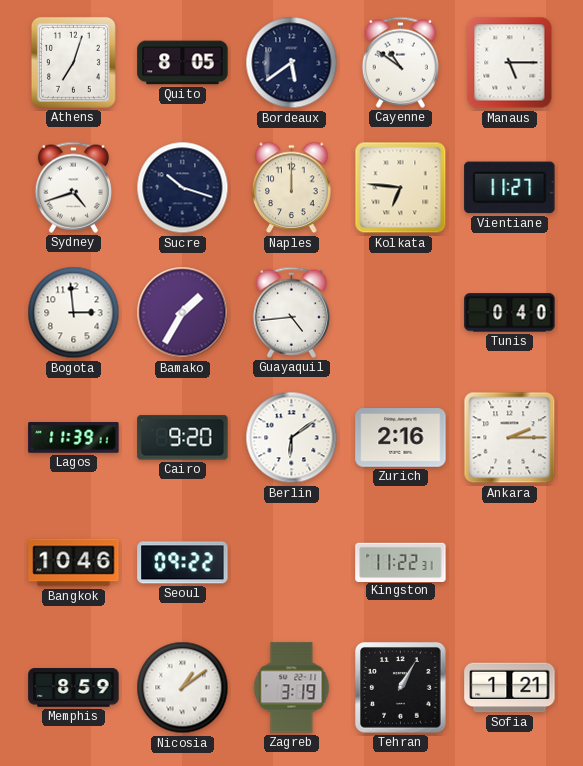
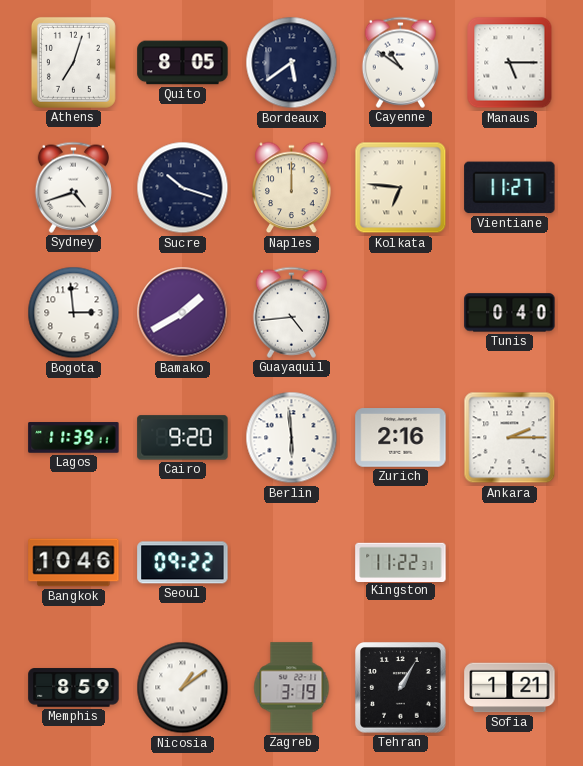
Bamako: 1:35 -> 1:40 (183, 313)
Berlin: 6:09 -> 5:59 (292, 438)
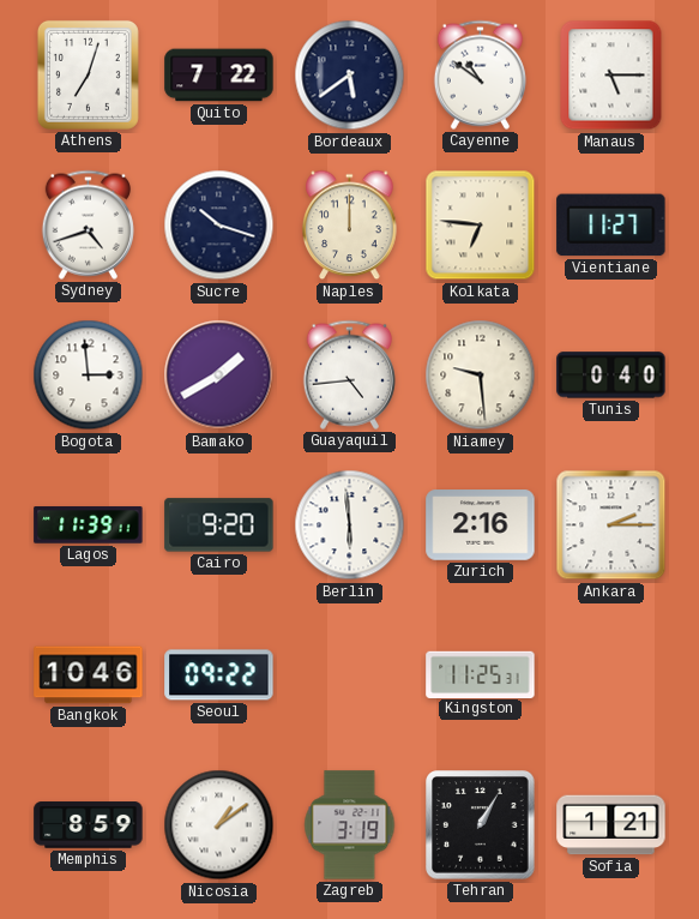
Quito: 8:05 -> 7:22 (219, 76)
Niamey: none -> 9:29 (481, 376)
Kingston: 11:22 -> 11:25 (481, 674)
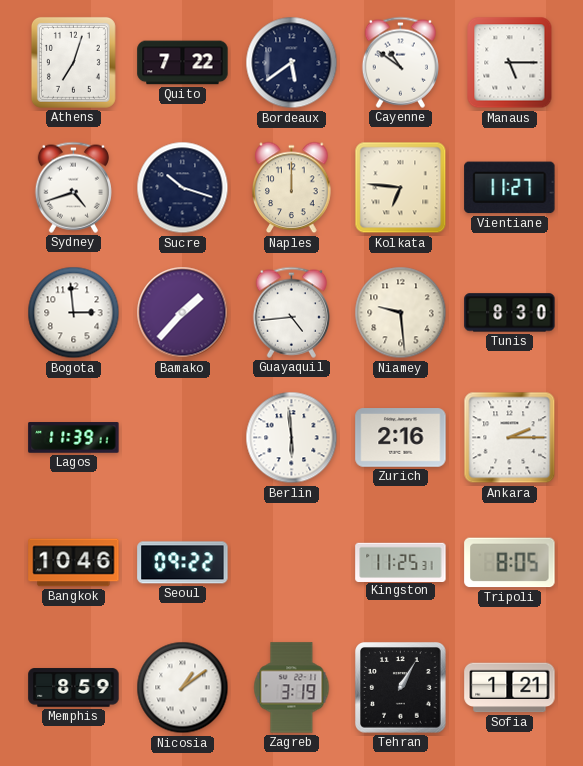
Bamako: 1:40 -> 1:37 (183, 313)
Tunis: 0:40 -> 8:30 (510, 313)
Cairo: 9:20 -> none (219, 525)
Tripoli: none -> 8:05 (510, 563)
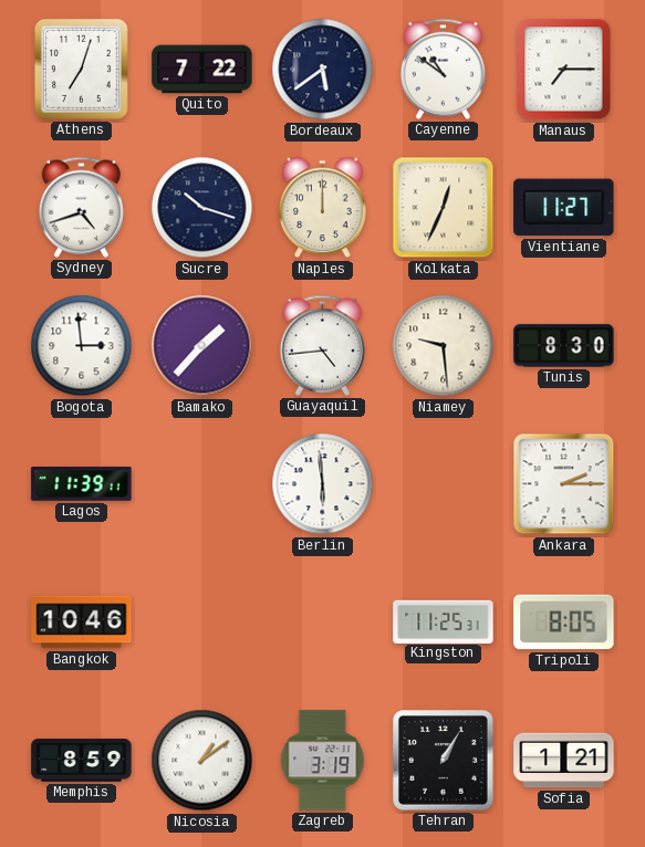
Manaus: 5:15 -> 7:15 (564, 70)
Kolkata: 6:46 -> 12:34 (444, 208)
Zurich: 2:16 -> none (401, 438)
Seoul: 09:22 -> none (183, 563)
